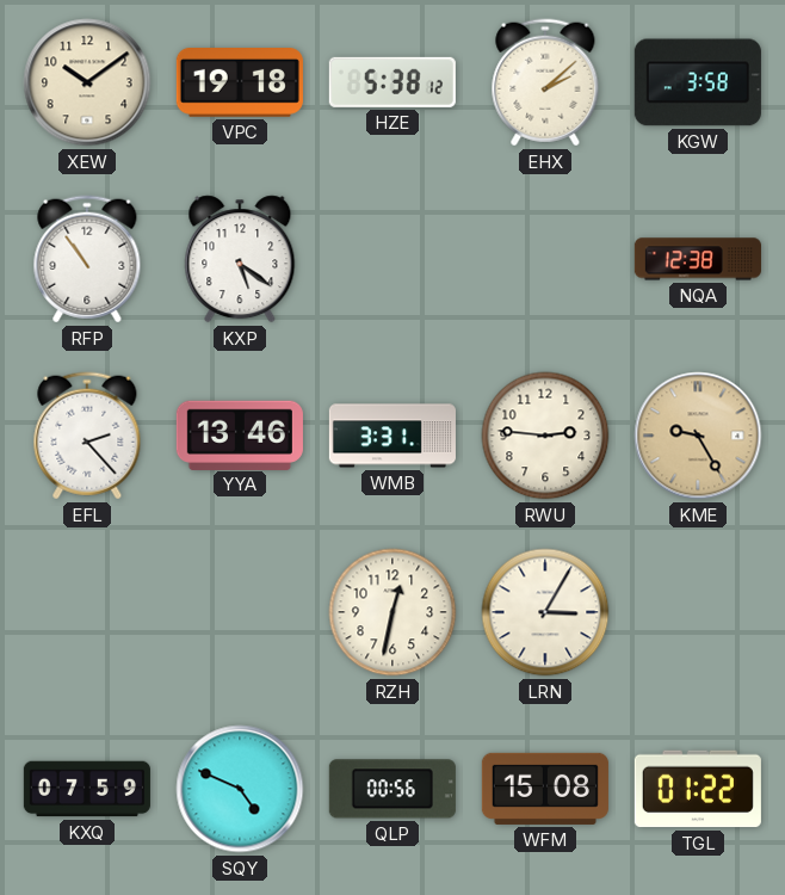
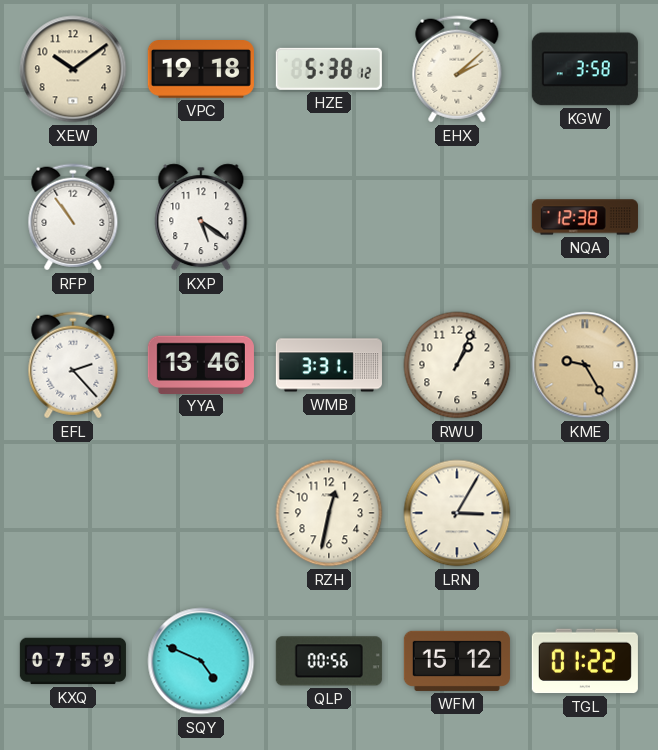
RWU: 2:46 -> 1:04 (457, 365)
WFM: 15:08 -> 15:12 (457, 661)
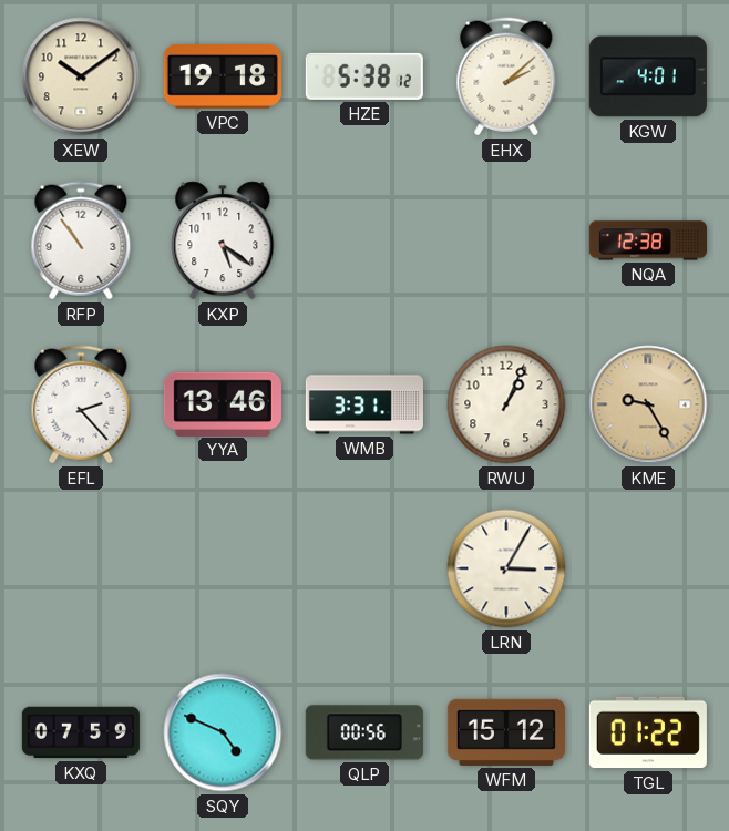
KGW: 3:58 -> 4:01 (648, 76)
RZH: 12:32 -> none (329, 513)
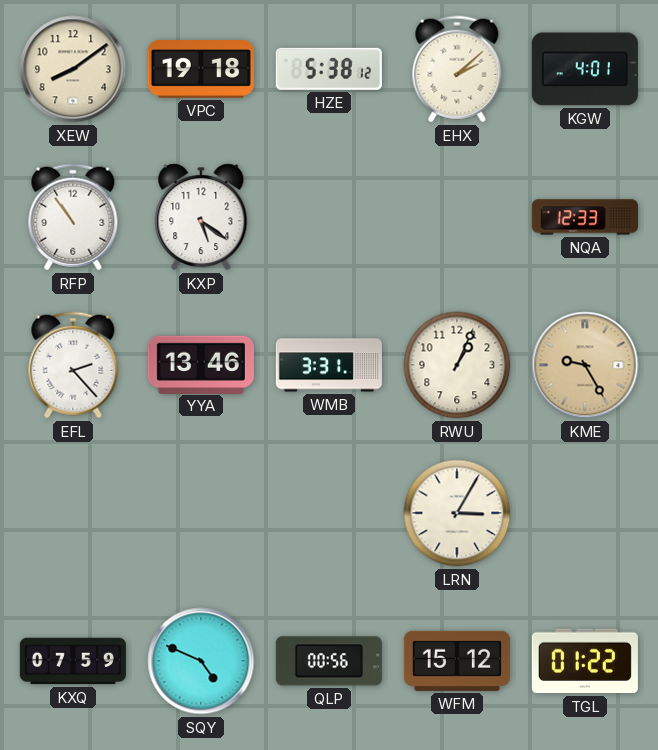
XEW: 10:09 -> 8:09 (73, 69)
NQA: 12:38 -> 12:33 (585, 217)
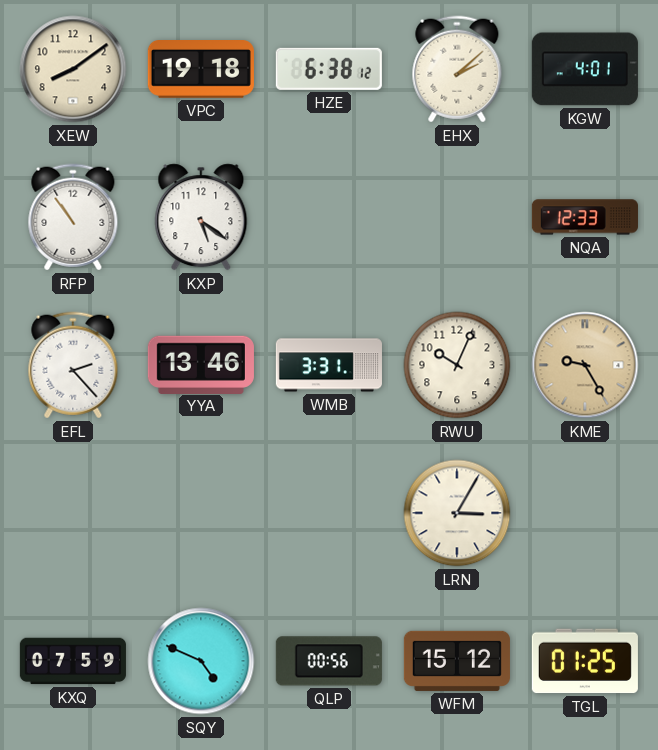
HZE: 5:38 -> 6:38 (329, 69)
RWU: 1:04 -> 10:04 (457, 365)
TGL: 01:22 -> 01:25 (585, 661)
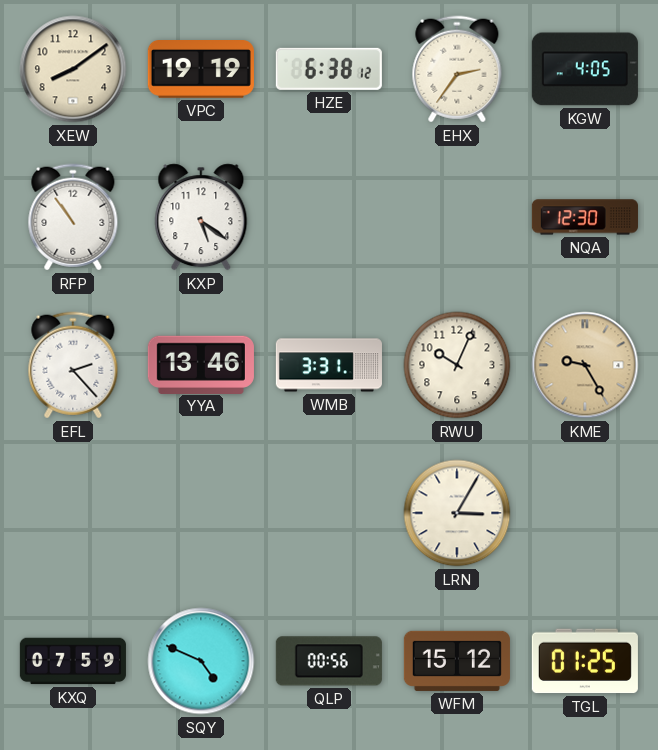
VPC: 19:18 -> 19:19 (201, 70)
EHX: 2:08 -> 2:36 (457, 69)
KGW: 4:01 -> 4:05 (585, 69)
NQA: 12:33 -> 12:30 (585, 217)
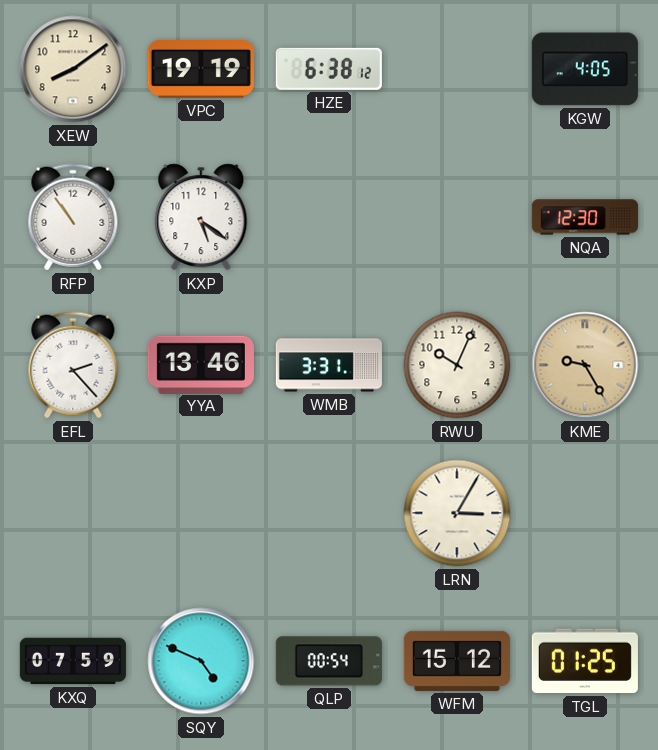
EHX: 2:36 -> none (457, 69)
QLP: 00:56 -> 00:54 (329, 661)
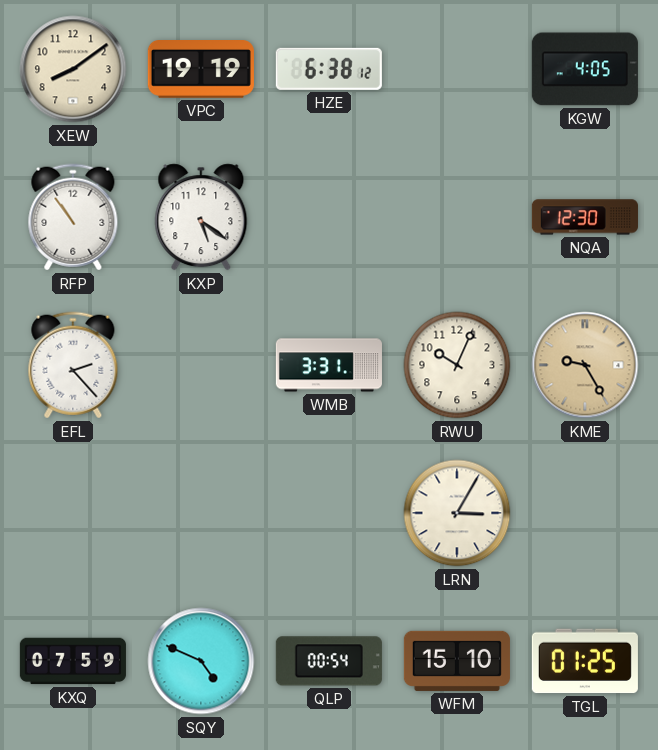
YYA: 13:46 -> none (201, 364)
WFM: 15:12 -> 15:10 (457, 661)
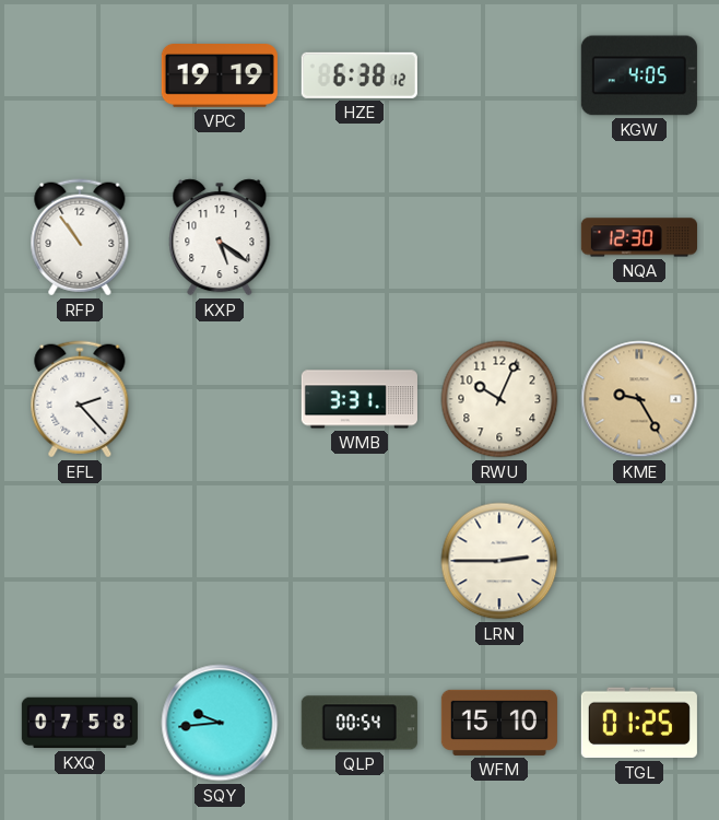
XEW: 8:09 -> none (73, 69)
LRN: 3:05 -> 2:45 (499, 561)
KXQ: 07:59 -> 07:58 (80, 723)
SQY: 4:49 -> 9:44 (220, 723)
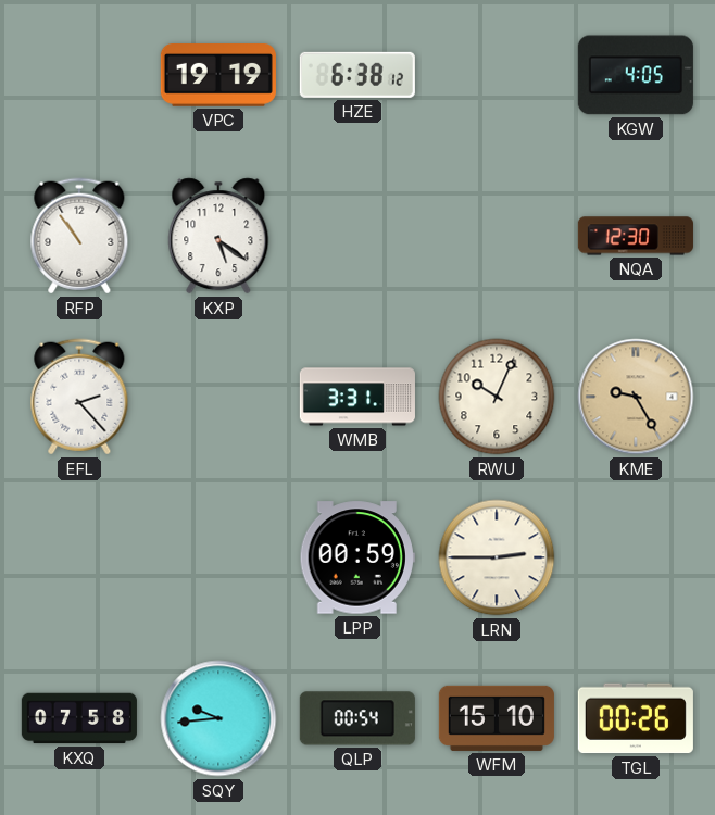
LPP: none -> 00:59 (357, 557)
TGL: 01:25 -> 00:26 (636, 718)
